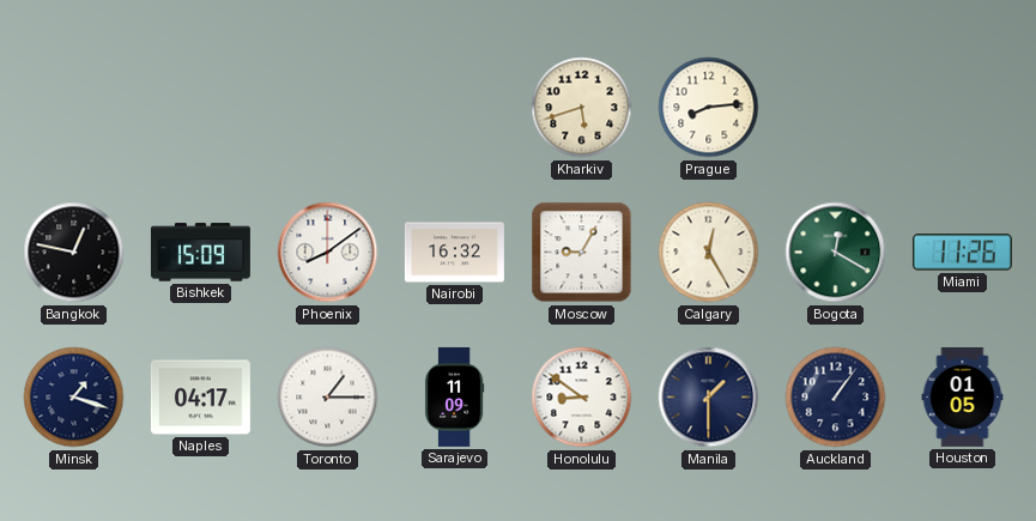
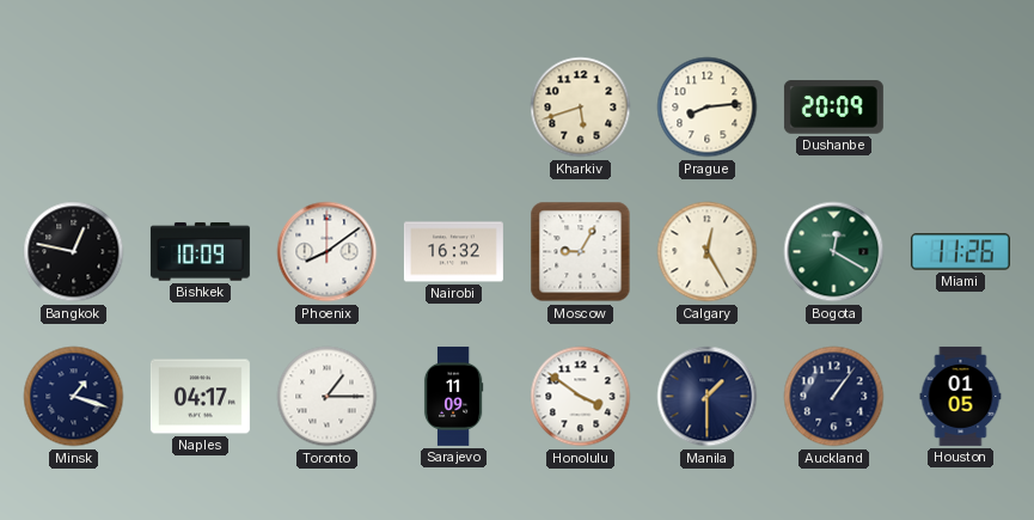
Dushanbe: none -> 20:09 (833, 108)
Bishkek: 15:09 -> 10:09 (200, 252)
Honolulu: 8:51 -> 3:51 (581, 397)
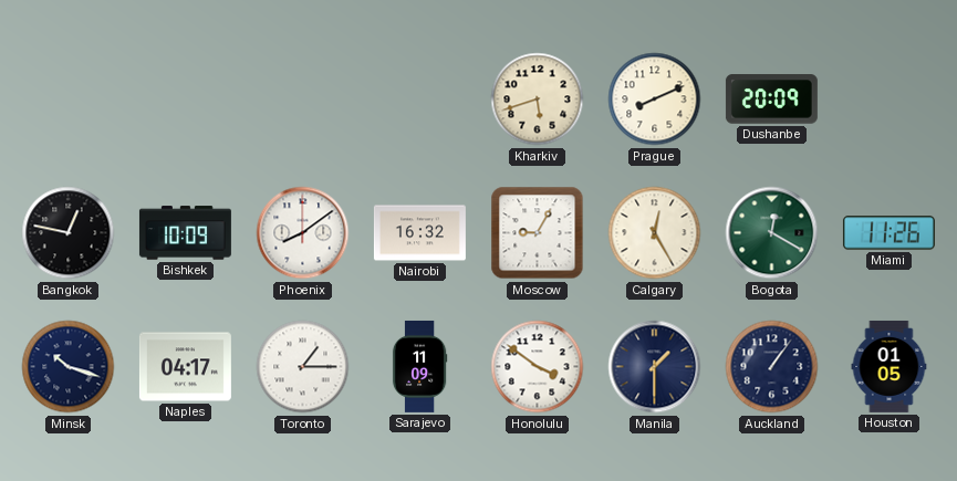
Prague: 8:14 -> 8:11 (655, 100)
Minsk: 1:18 -> 10:18 (69, 367)
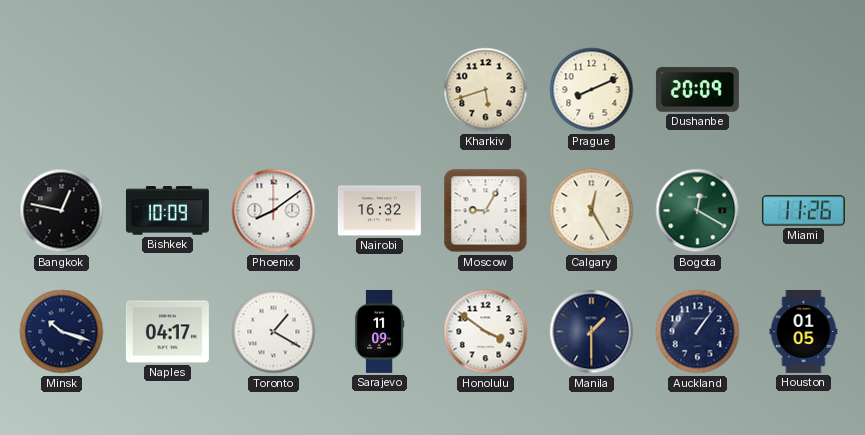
Toronto: 1:15 -> 1:20 (274, 332)
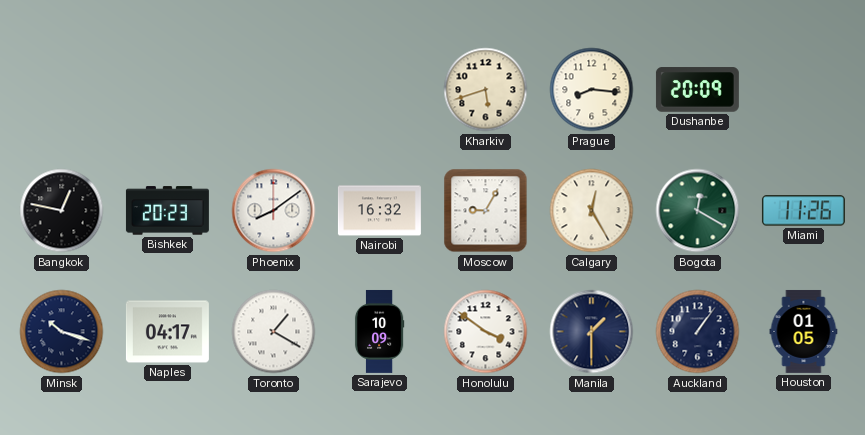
Prague: 8:11 -> 8:16 (592, 90)
Bishkek: 10:09 -> 20:23 (167, 211)
Sarajevo: 11:09 -> 10:09 (379, 331)
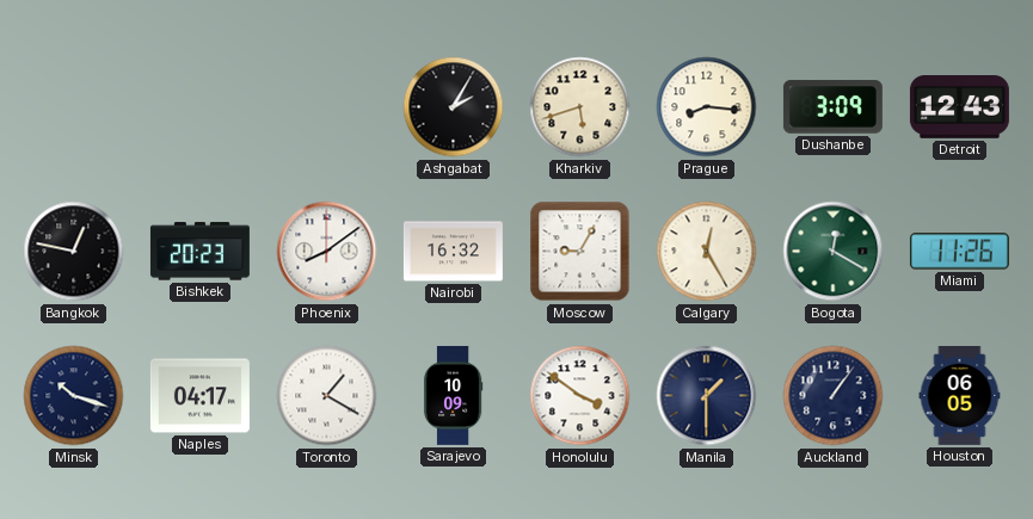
Ashgabat: none -> 2:05 (454, 107)
Dushanbe: 20:09 -> 3:09 (832, 107)
Detroit: none -> 12:43 (959, 107)
Houston: 01:05 -> 06:05 (960, 395)
